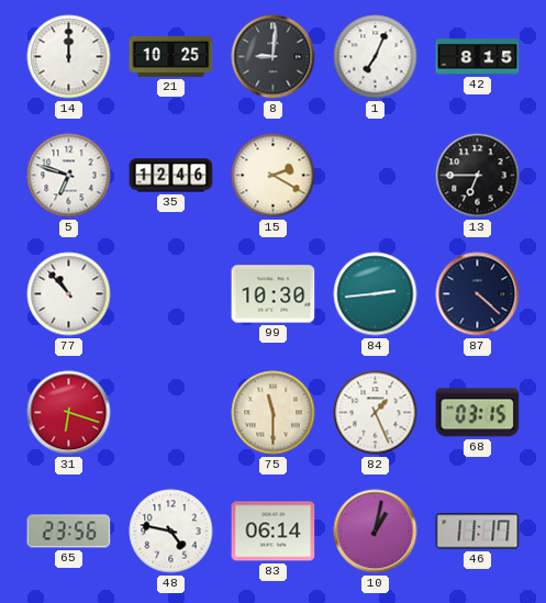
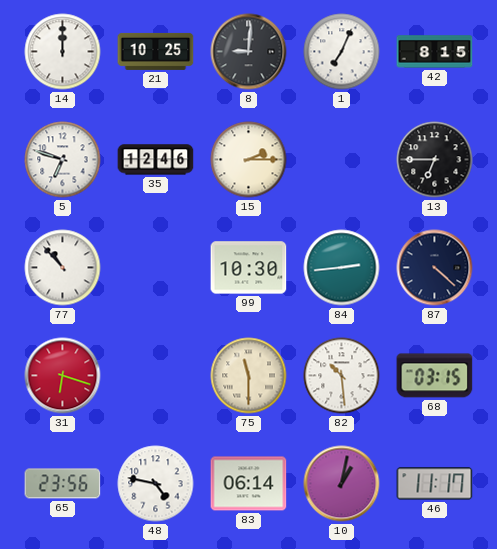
15: 2:20 -> 2:15 (249, 160)
82: 1:26 -> 10:29 (342, 376)
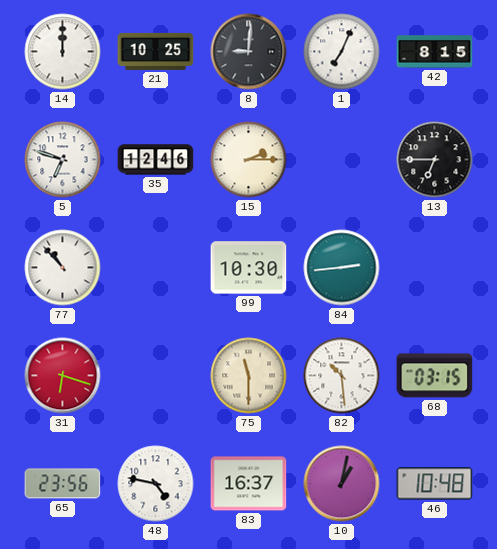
87: 4:22 -> none (435, 268)
83: 06:14 -> 16:37 (249, 484)
46: 11:17 -> 10:48 (435, 484)
